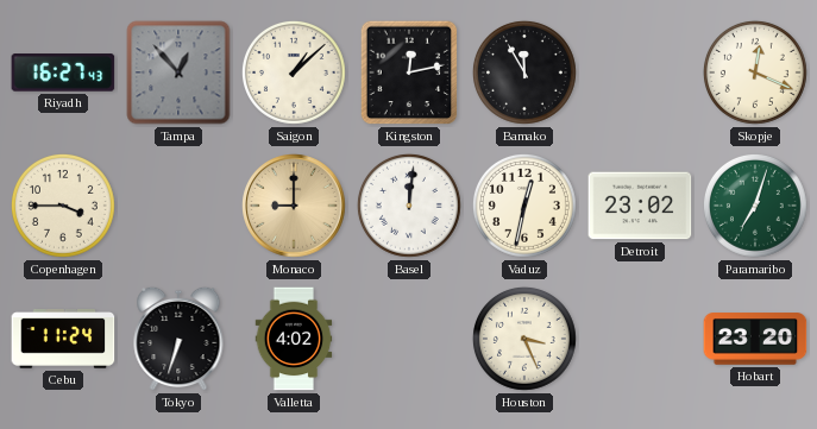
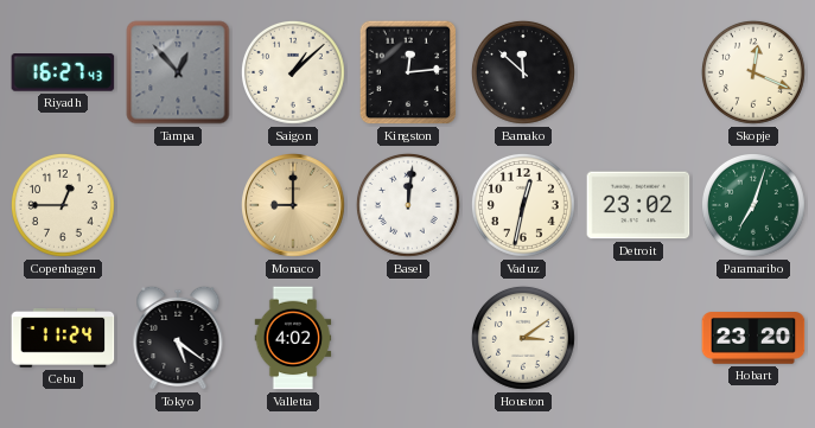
Kingston: 12:13 -> 12:14 (408, 72)
Bamako: 11:55 -> 11:52 (523, 72)
Copenhagen: 3:45 -> 12:45 (63, 205)
Tokyo: 6:33 -> 5:21 (178, 338)
Houston: 3:26 -> 3:09 (523, 338)
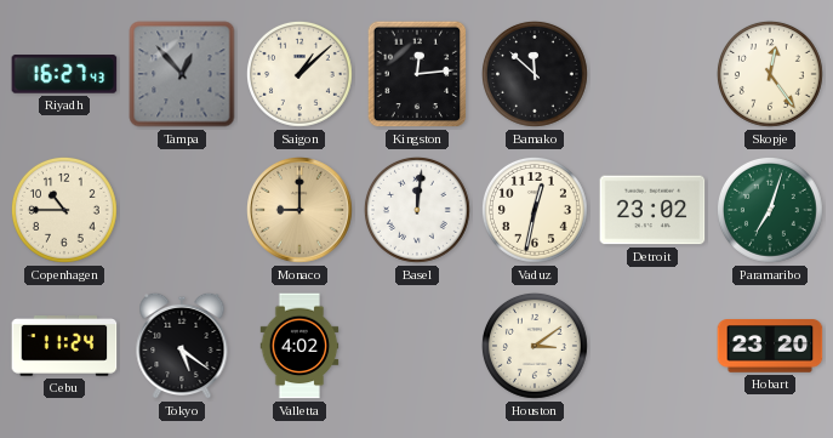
Skopje: 12:19 -> 12:24 (770, 74)
Copenhagen: 12:45 -> 10:45 (64, 210)
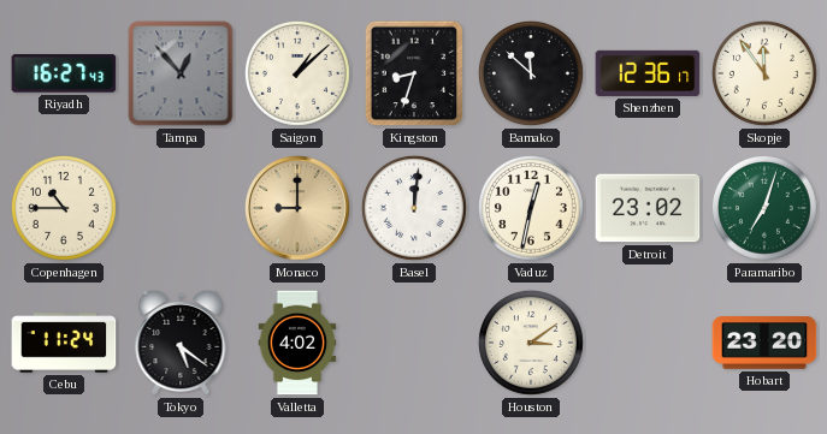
Kingston: 12:14 -> 8:33 (414, 73)
Shenzhen: none -> 12:36 (648, 73)
Skopje: 12:24 -> 11:54 (764, 73)
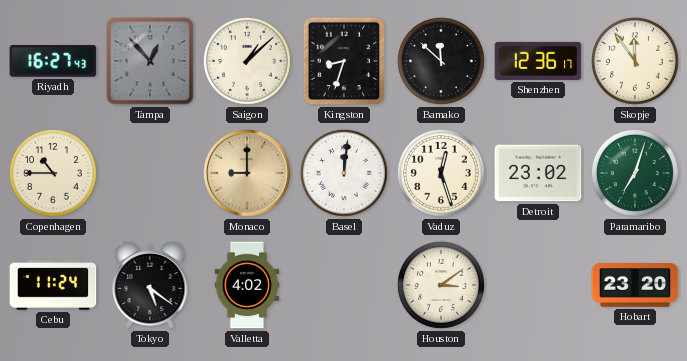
Vaduz: 12:32 -> 12:27 (441, 173)
